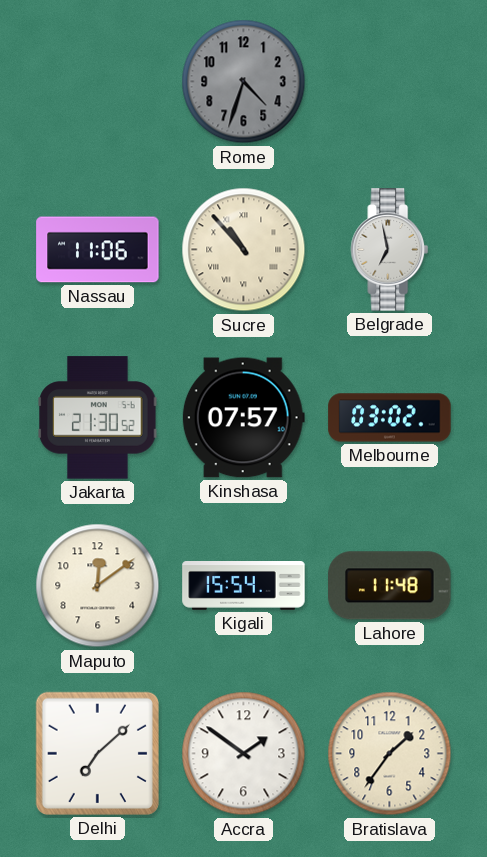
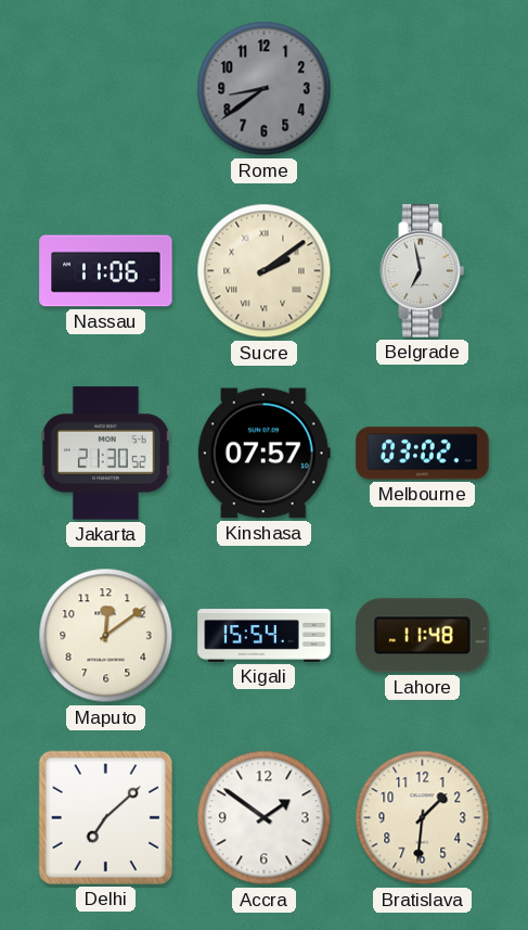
Rome: 4:33 -> 8:39 (265, 89)
Sucre: 10:53 -> 2:09 (265, 271)
Bratislava: 1:36 -> 1:31 (423, 818)
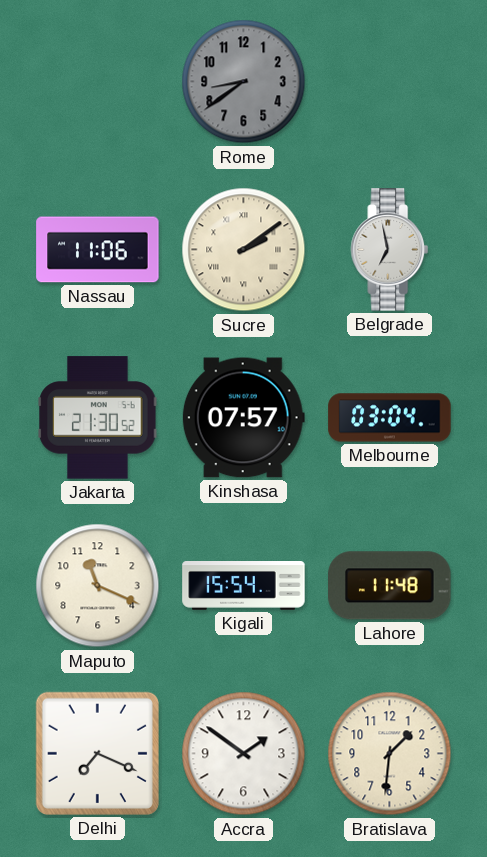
Melbourne: 03:02 -> 03:04 (390, 418)
Maputo: 12:09 -> 11:19 (98, 586)
Delhi: 7:08 -> 7:19 (97, 753)
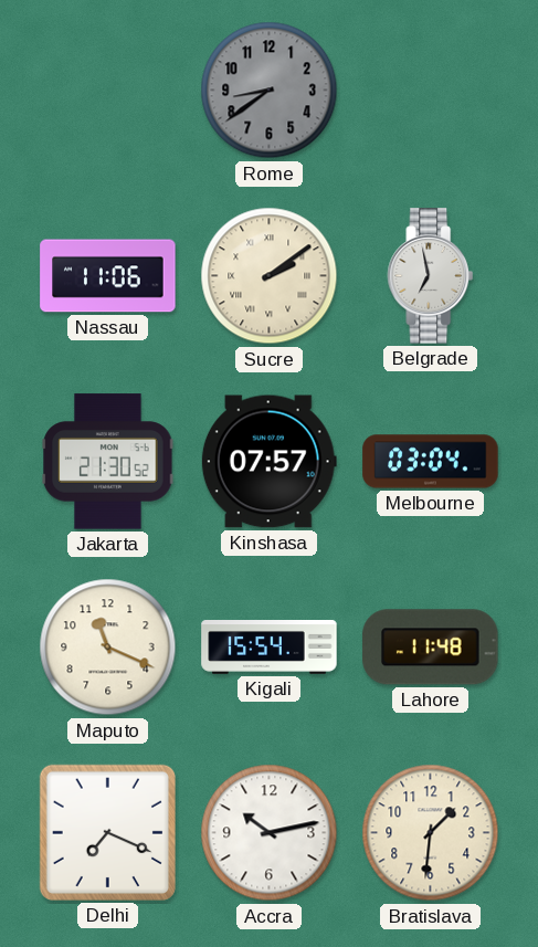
Accra: 1:51 -> 10:13 (270, 833)
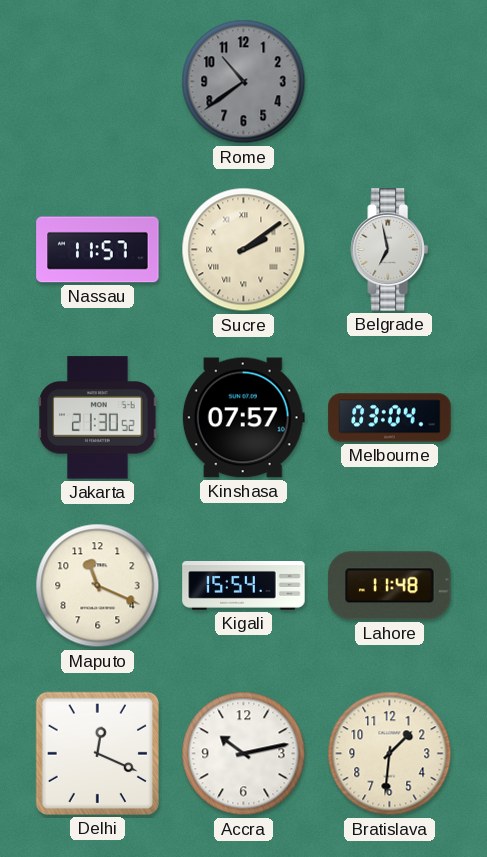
Rome: 8:39 -> 10:39 (244, 82)
Nassau: 11:06 -> 11:57 (98, 250)
Delhi: 7:19 -> 12:19 (97, 753)
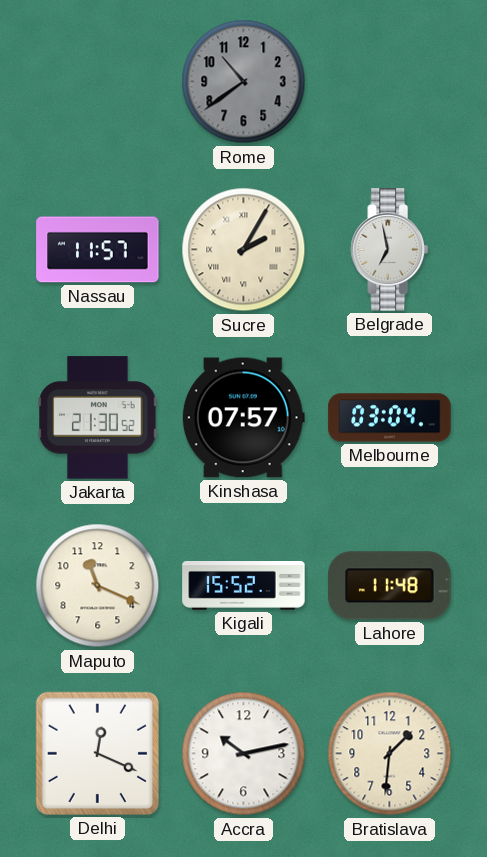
Sucre: 2:09 -> 2:05 (244, 250)
Kigali: 15:54 -> 15:52 (244, 586)
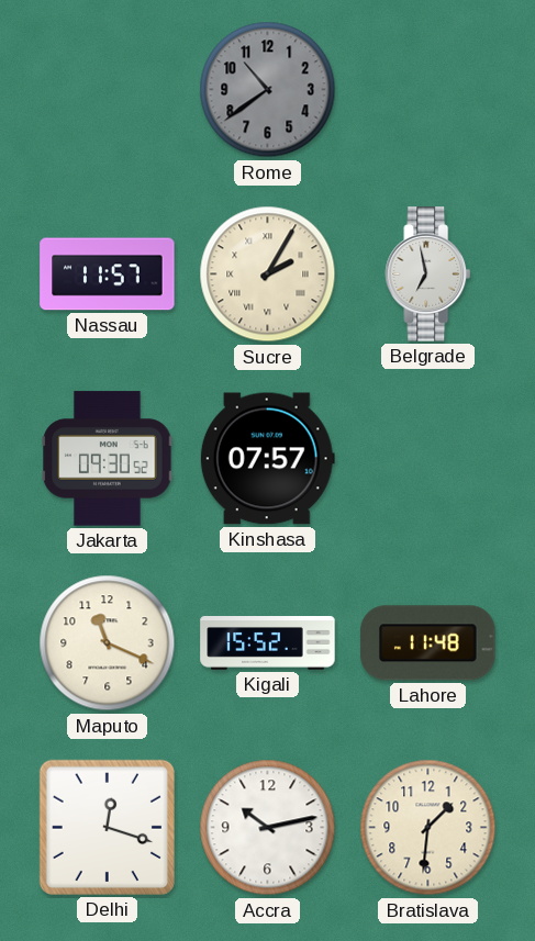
Jakarta: 21:30 -> 09:30 (108, 459)
Melbourne: 03:04 -> none (390, 418)
Delhi: 12:19 -> 12:18 (107, 827)
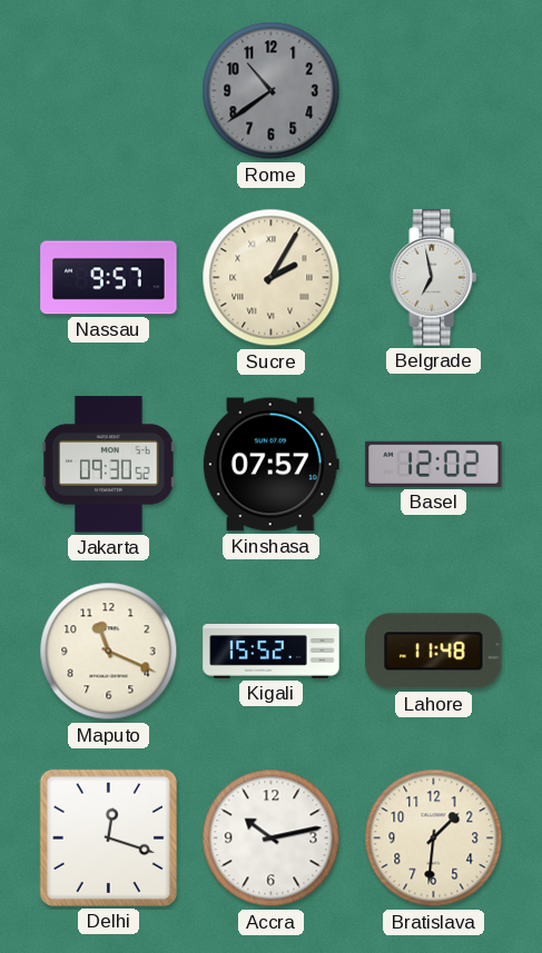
Nassau: 11:57 -> 9:57 (109, 278)
Basel: none -> 12:02 (434, 464)
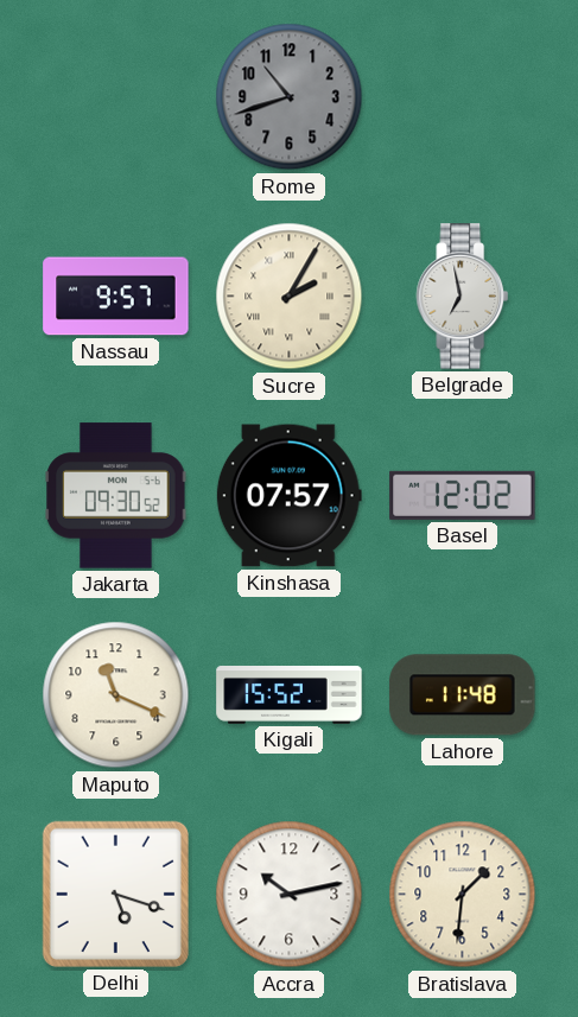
Rome: 10:39 -> 10:42 (290, 97)
Delhi: 12:18 -> 5:18 (115, 894)
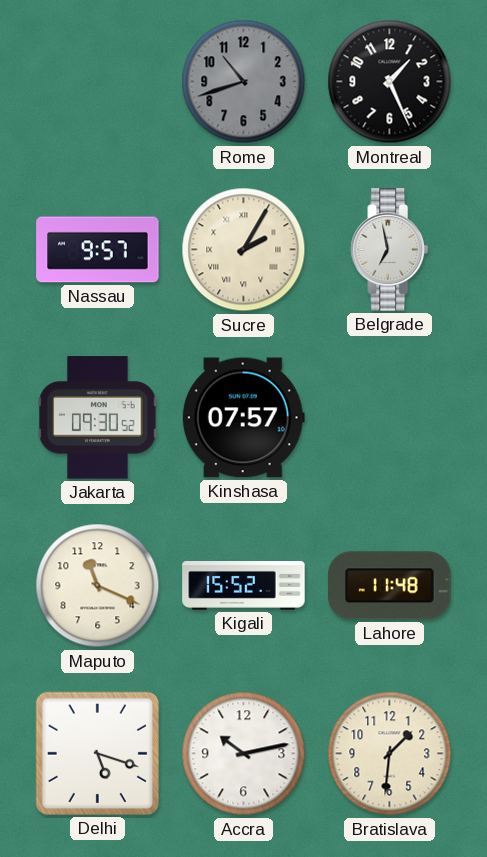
Montreal: none -> 1:26 (390, 82)
Basel: 12:02 -> none (463, 495)
